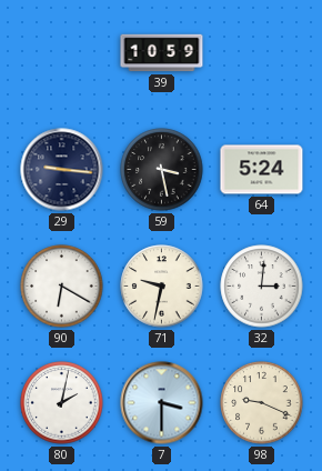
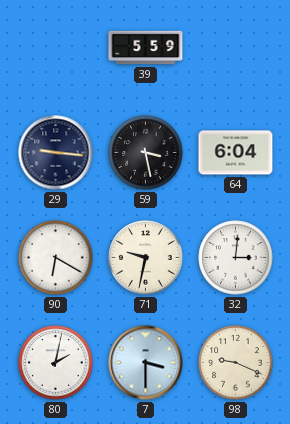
39: 10:59 -> 5:59 (146, 48)
64: 5:24 -> 6:04 (236, 153)
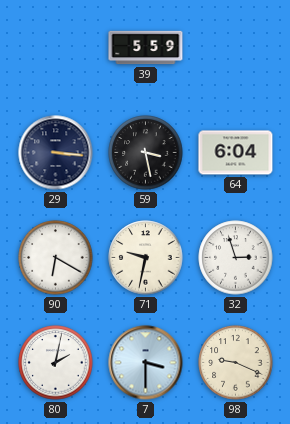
29: 9:16 -> 3:16 (56, 153)
32: 3:01 -> 2:57 (236, 258)
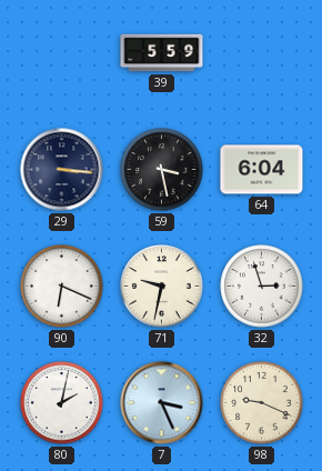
90: 6:20 -> 6:19 (62, 287)
7: 3:30 -> 3:26 (162, 403)
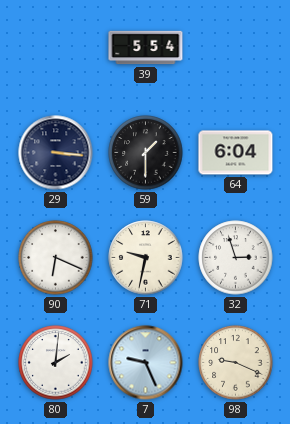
39: 5:59 -> 5:54 (146, 48)
59: 3:28 -> 1:30 (146, 153)
80: 2:02 -> 2:01 (56, 363)
7: 3:26 -> 9:26 (146, 363)
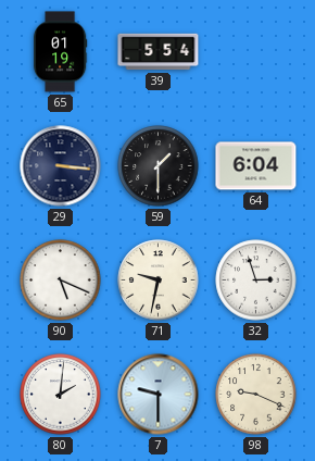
65: none -> 01:19 (60, 52)
90: 6:19 -> 5:19 (61, 281)
7: 9:26 -> 9:30 (159, 395)
